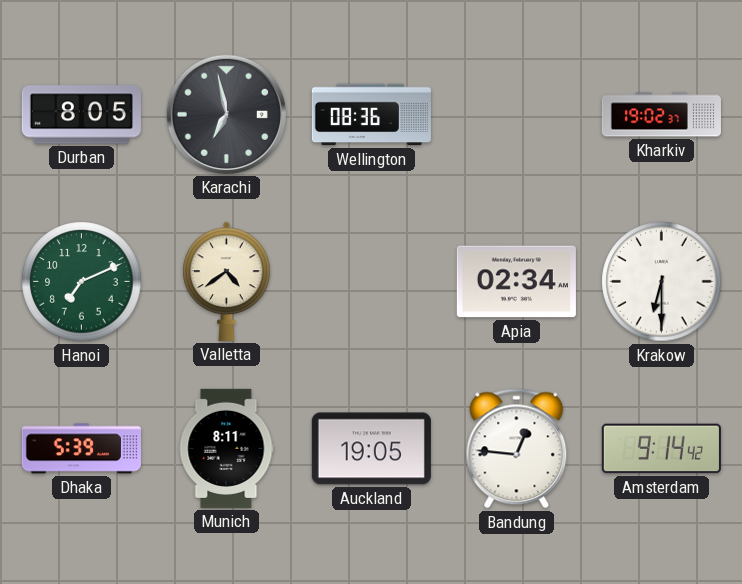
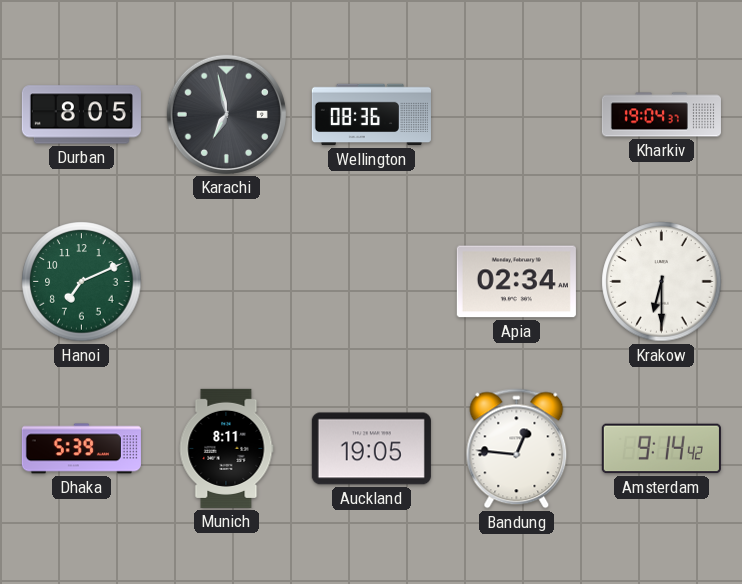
Kharkiv: 19:02 -> 19:04 (661, 115)
Valletta: 4:39 -> none (227, 281)
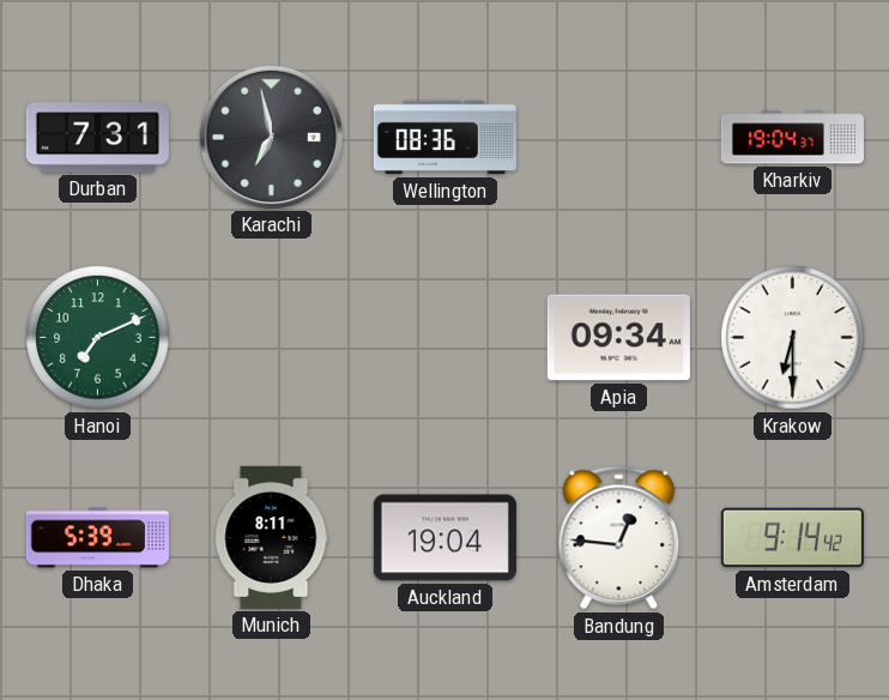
Durban: 8:05 -> 7:31 (97, 138)
Apia: 02:34 -> 09:34 (618, 338)
Auckland: 19:05 -> 19:04 (444, 538)
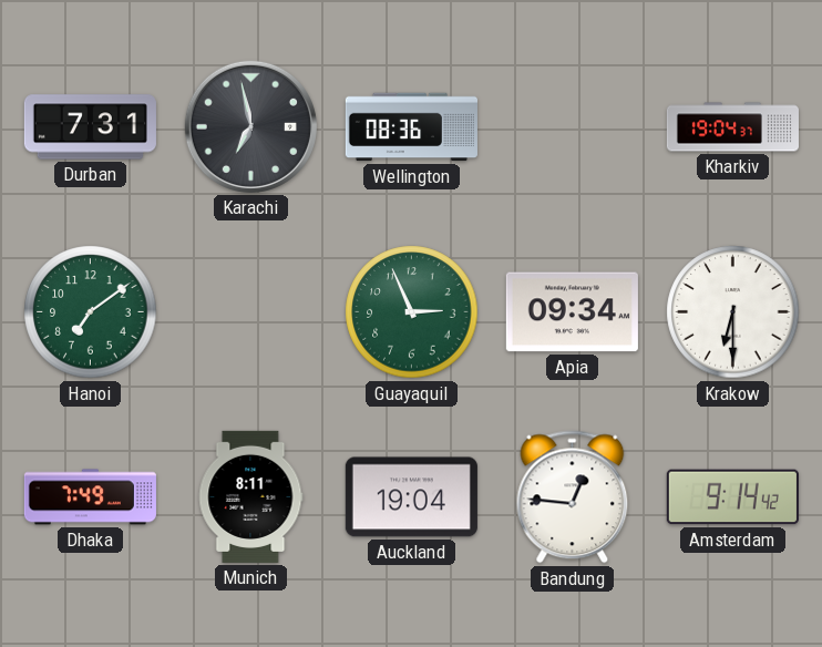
Hanoi: 7:11 -> 7:09 (91, 312)
Guayaquil: none -> 2:56 (412, 312)
Dhaka: 5:39 -> 7:49 (90, 497)
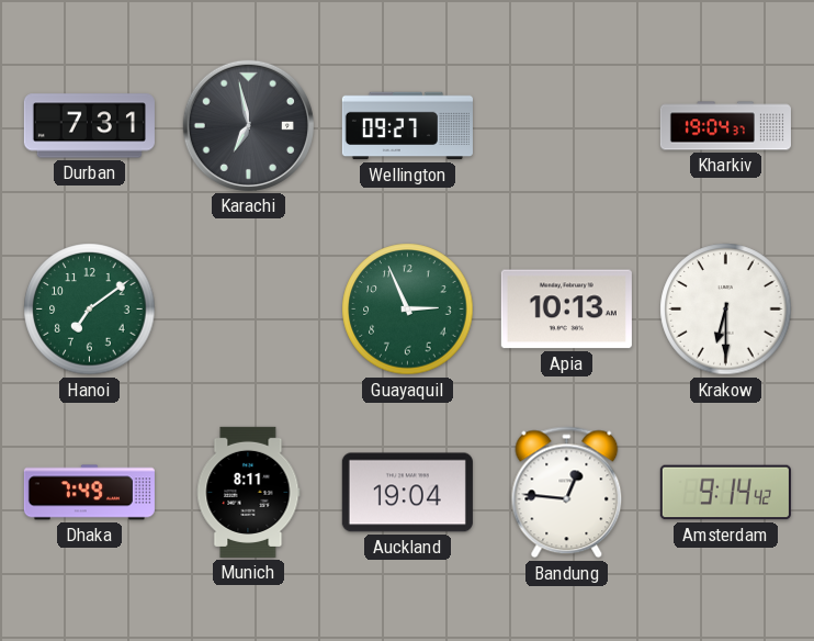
Wellington: 08:36 -> 09:27 (407, 126)
Apia: 09:34 -> 10:13 (566, 310)
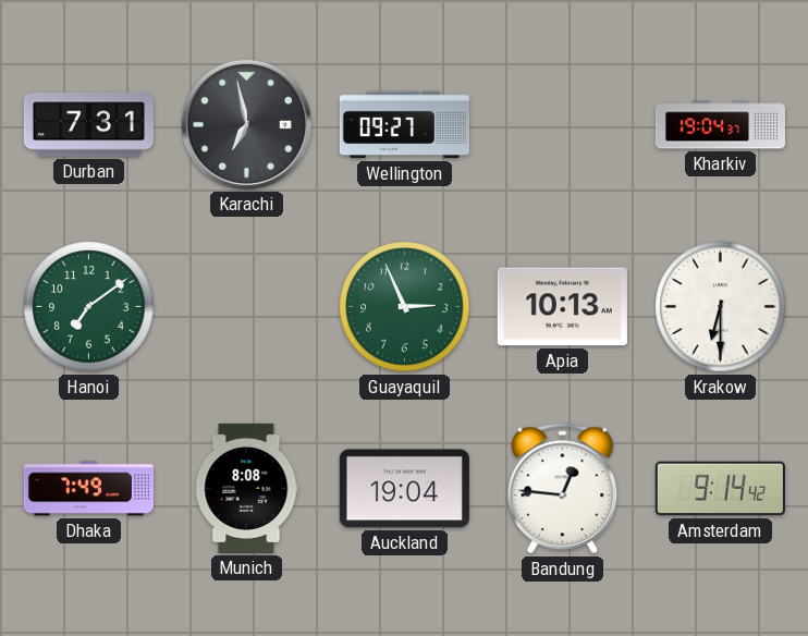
Munich: 8:11 -> 8:08 (246, 488)
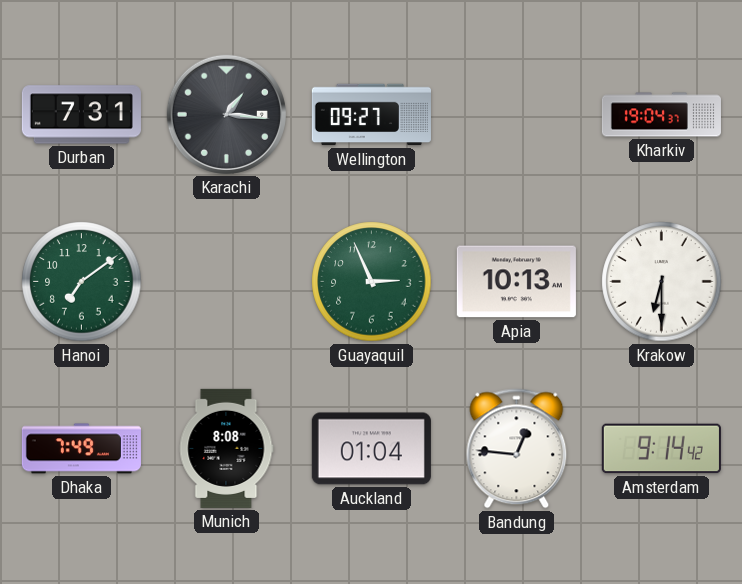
Karachi: 6:58 -> 1:16 (226, 114)
Auckland: 19:04 -> 01:04 (371, 449)
